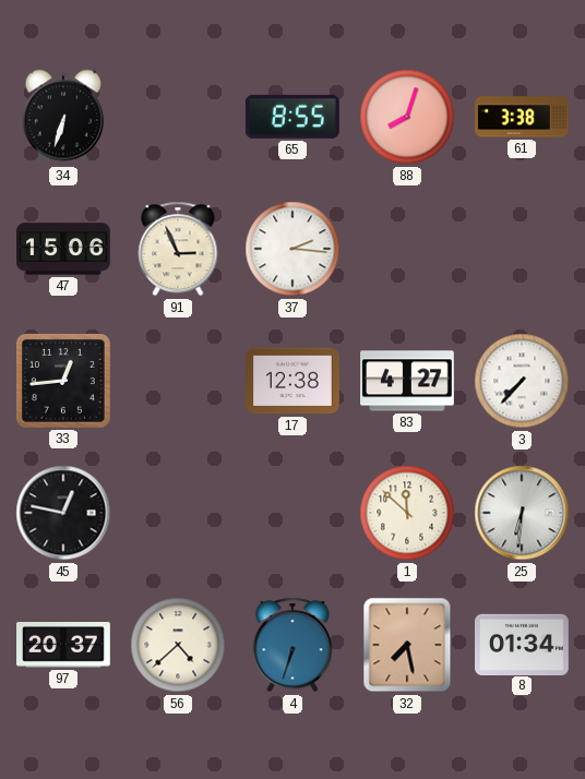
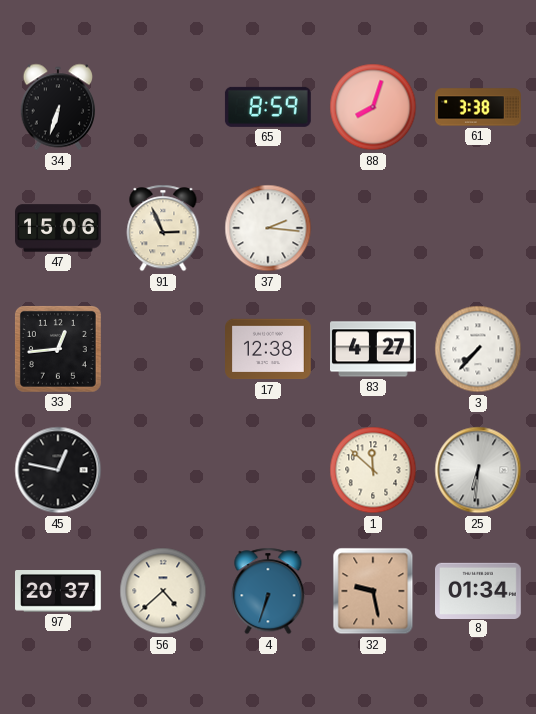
65: 8:55 -> 8:59 (268, 107)
32: 7:28 -> 9:28 (373, 591)
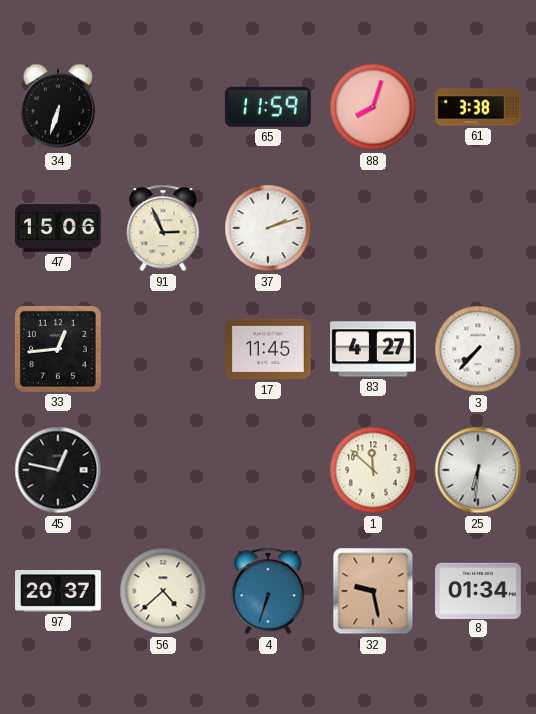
65: 8:59 -> 11:59 (268, 107)
37: 2:16 -> 2:12 (268, 228)
17: 12:38 -> 11:45 (269, 349)
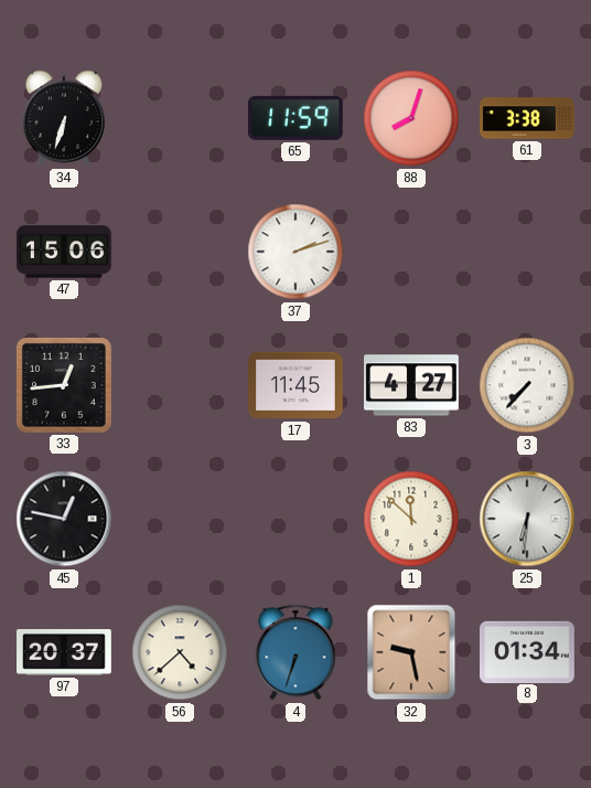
91: 2:56 -> none (163, 228)
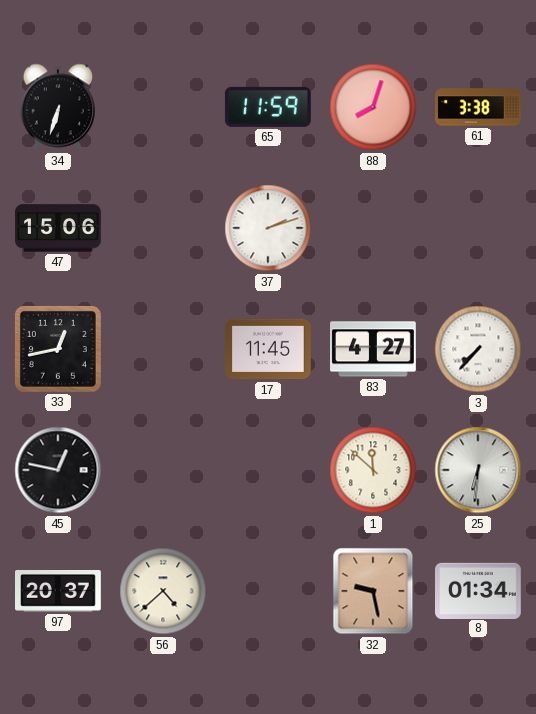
33: 12:44 -> 12:43 (58, 349)
4: 6:33 -> none (295, 652)
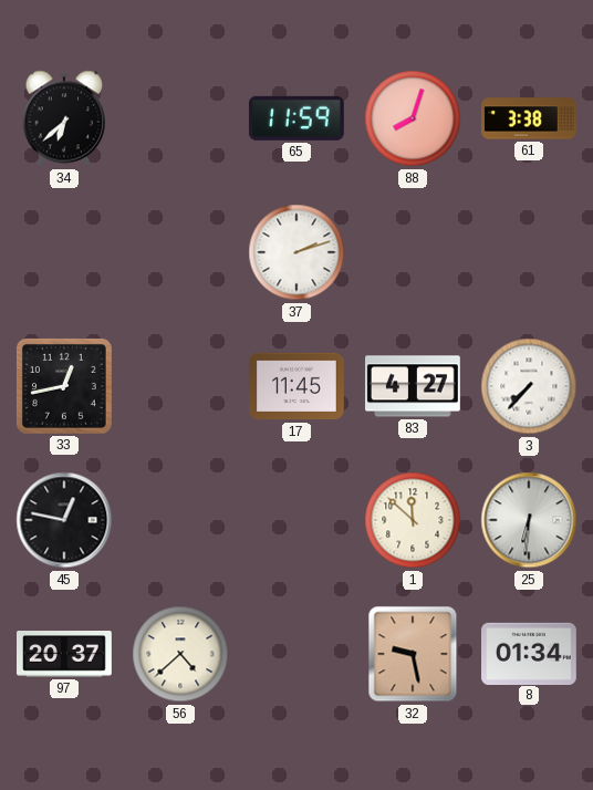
34: 6:33 -> 6:38 (64, 118)
47: 15:06 -> none (59, 228)
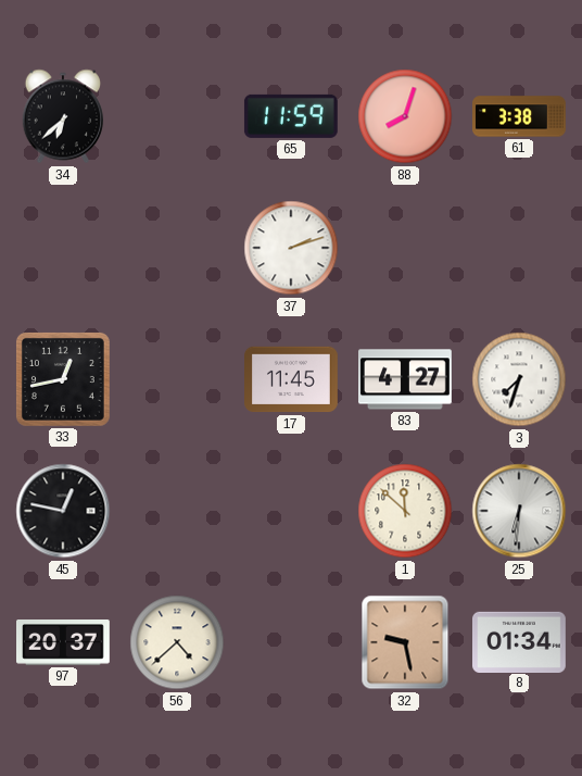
3: 7:37 -> 7:33 (519, 379)
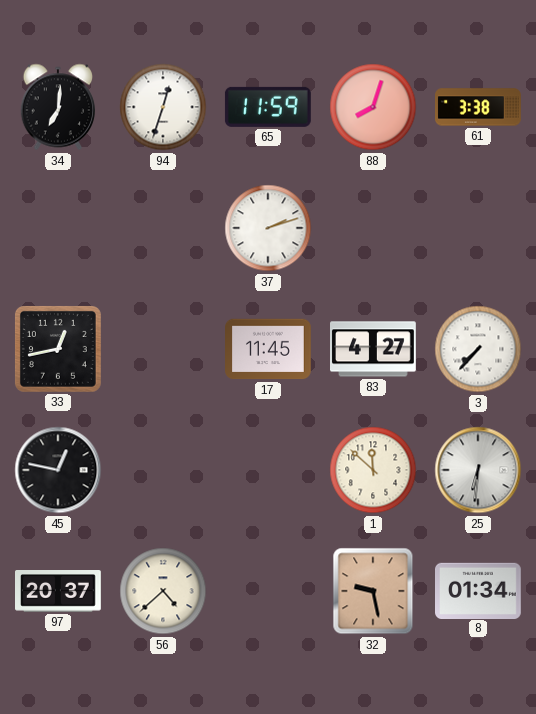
34: 6:38 -> 7:01 (58, 107)
94: none -> 12:33 (163, 107)
3: 7:33 -> 7:37 (478, 349)
